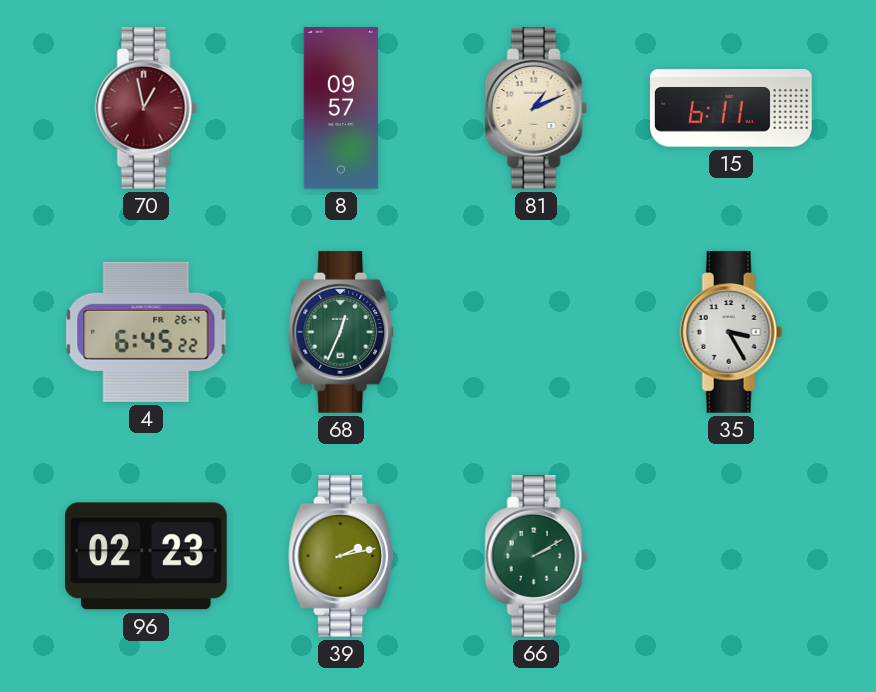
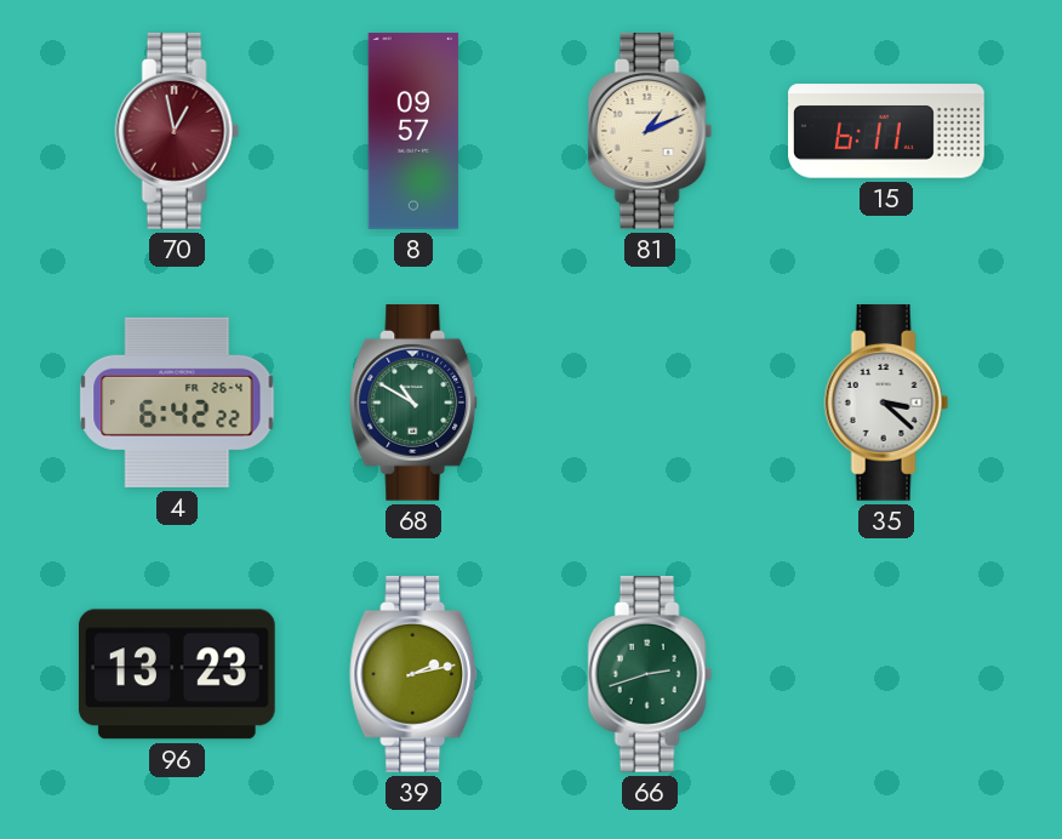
4: 6:45 -> 6:42 (177, 403)
68: 12:34 -> 10:50 (415, 404)
35: 3:25 -> 3:22 (886, 404)
96: 02:23 -> 13:23 (177, 674)
66: 2:10 -> 2:42 (650, 675)
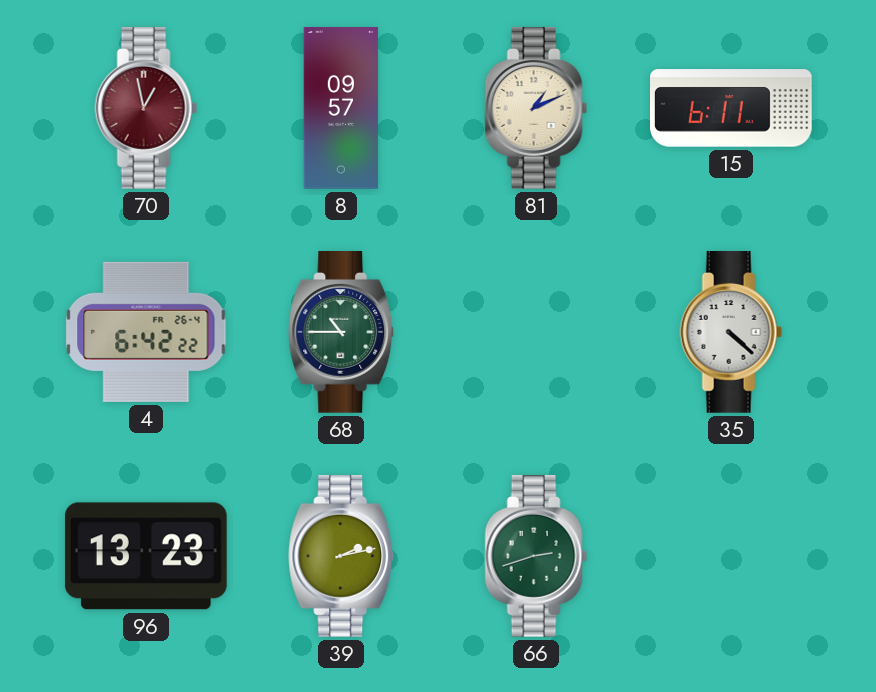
68: 10:50 -> 10:45 (342, 333)
35: 3:22 -> 4:22 (731, 333)
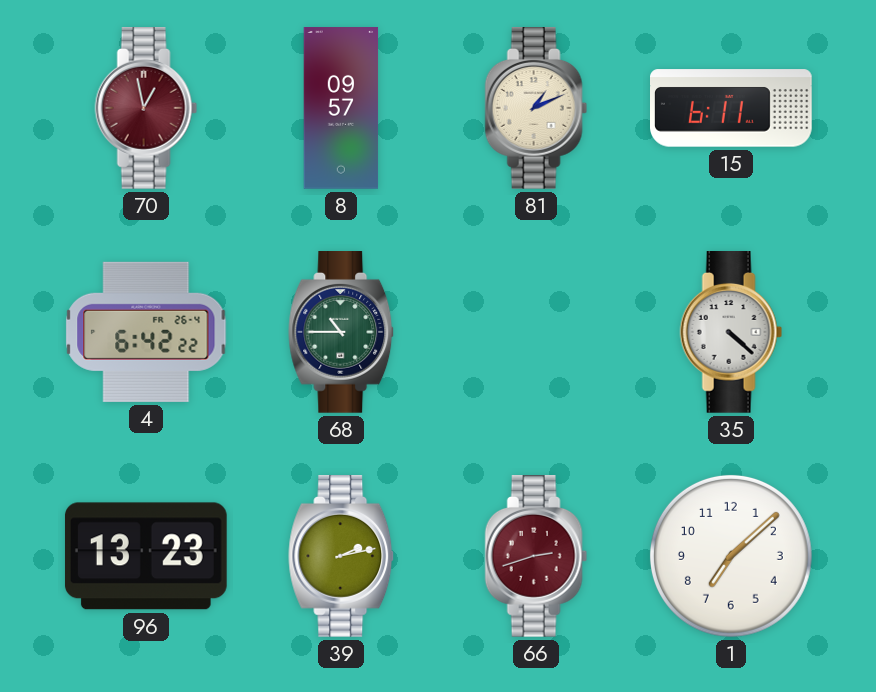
66 dial: green -> burgundy (536, 557)
1: none -> 7:08 (731, 556)
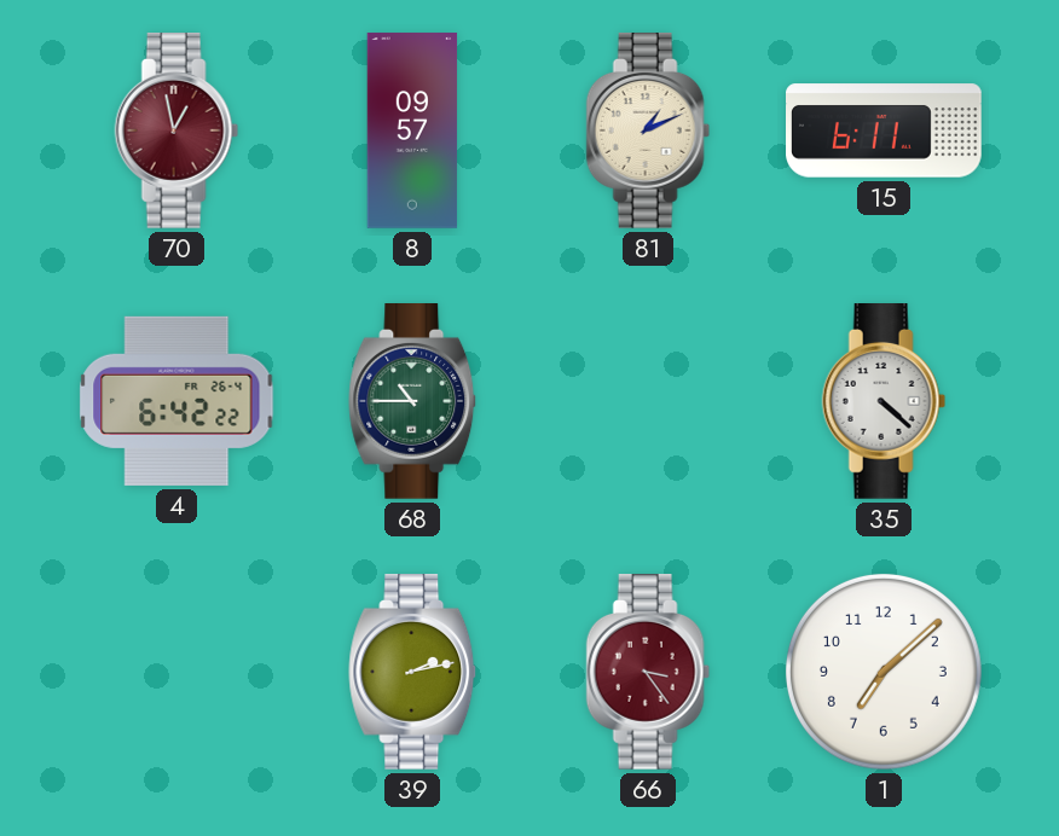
96: 13:23 -> none (146, 556)
66: 2:42 -> 3:24 (648, 673)
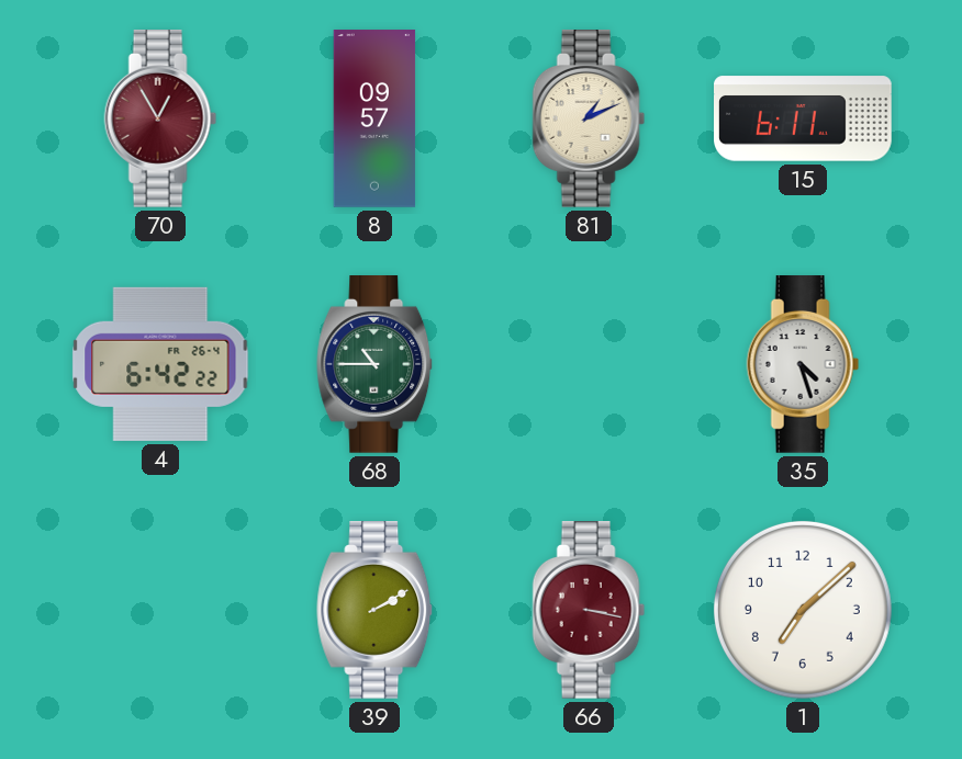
70: 12:58 -> 12:55 (160, 120)
35: 4:22 -> 4:27 (803, 365)
39: 2:13 -> 2:10 (376, 611)
66: 3:24 -> 3:17 (589, 611)
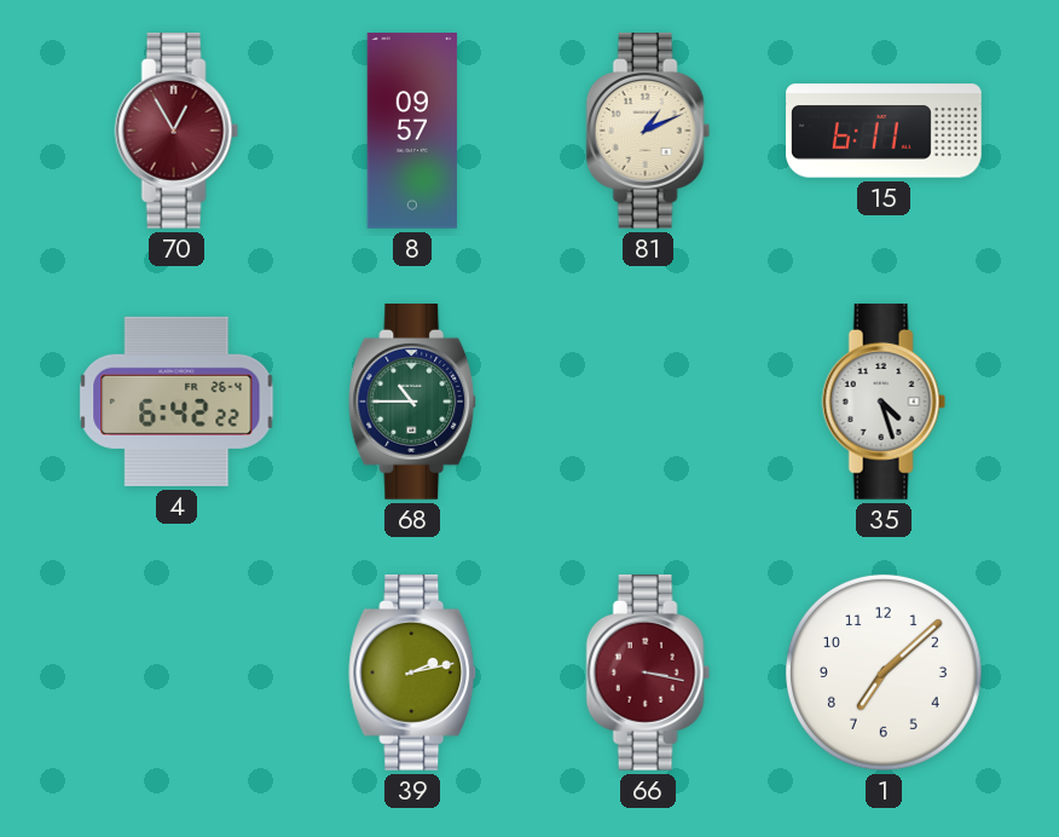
39: 2:10 -> 2:13 (413, 674)
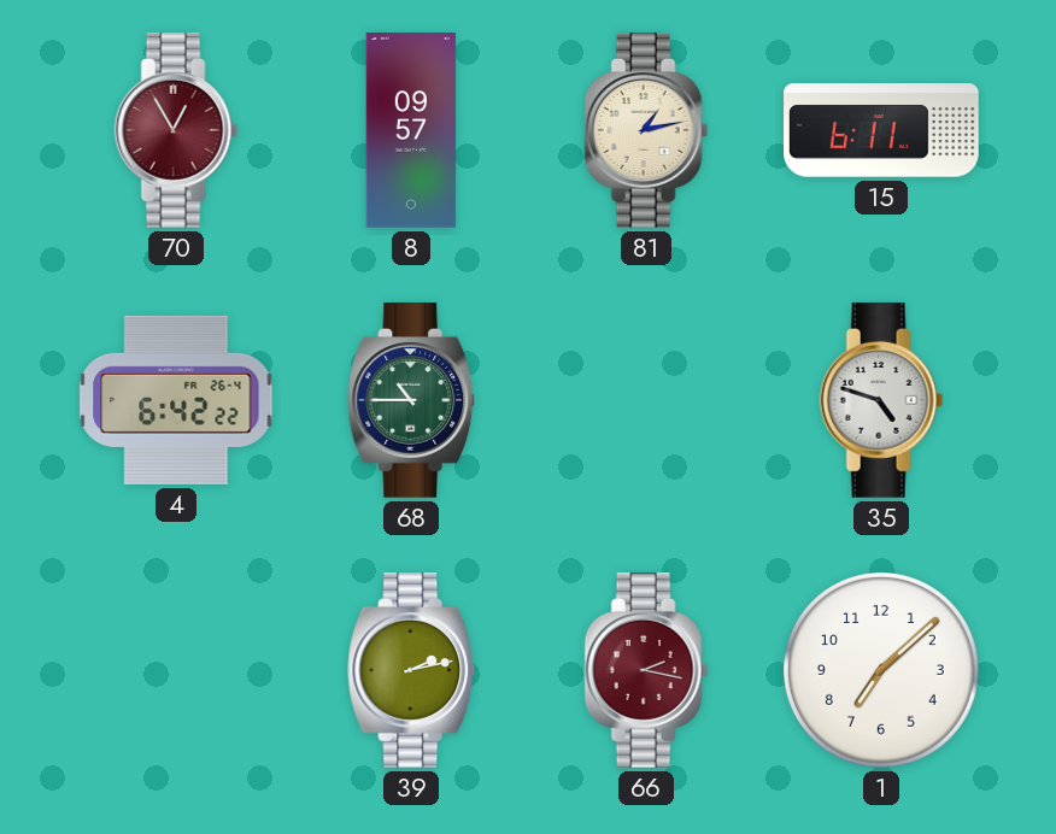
81: 1:11 -> 1:13 (646, 131)
35: 4:27 -> 4:48 (881, 401)
66: 3:17 -> 2:17 (646, 671)
